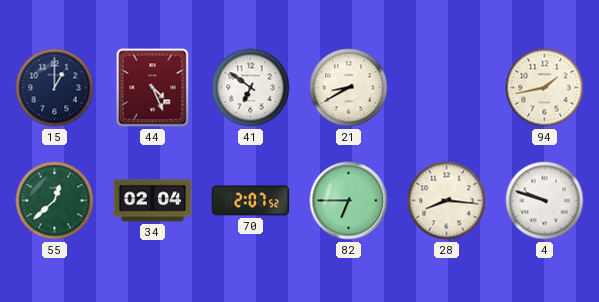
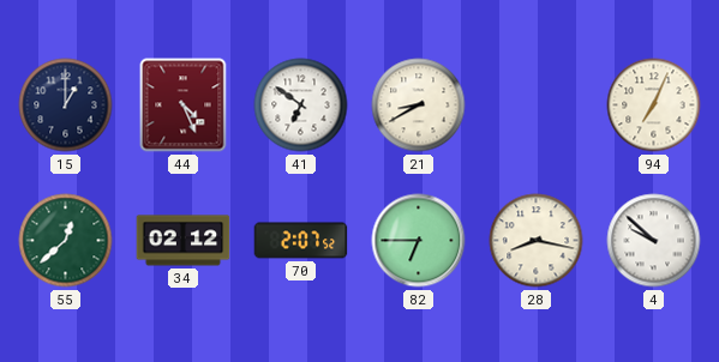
94: 1:43 -> 7:04 (654, 105)
34: 02:04 -> 02:12 (184, 241)
28: 8:16 -> 8:17 (537, 241)
4: 9:48 -> 9:52 (654, 241)
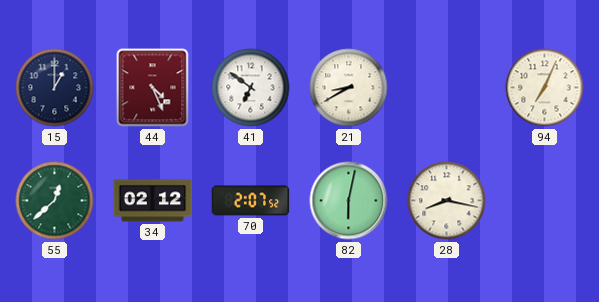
82: 6:45 -> 6:02 (349, 201)
4: 9:52 -> none (654, 241)
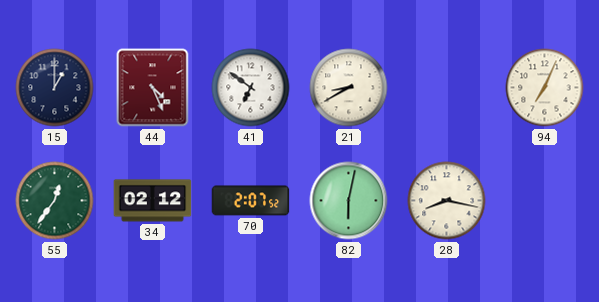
55: 12:38 -> 12:36 (55, 201)
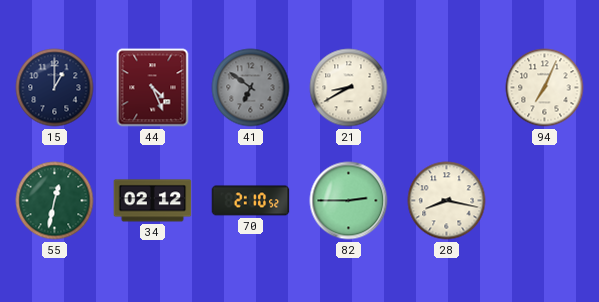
41 dial: white -> grey (251, 88)
55: 12:36 -> 12:32 (55, 201)
70: 2:07 -> 2:10 (251, 201)
82: 6:02 -> 2:45 (349, 201)
